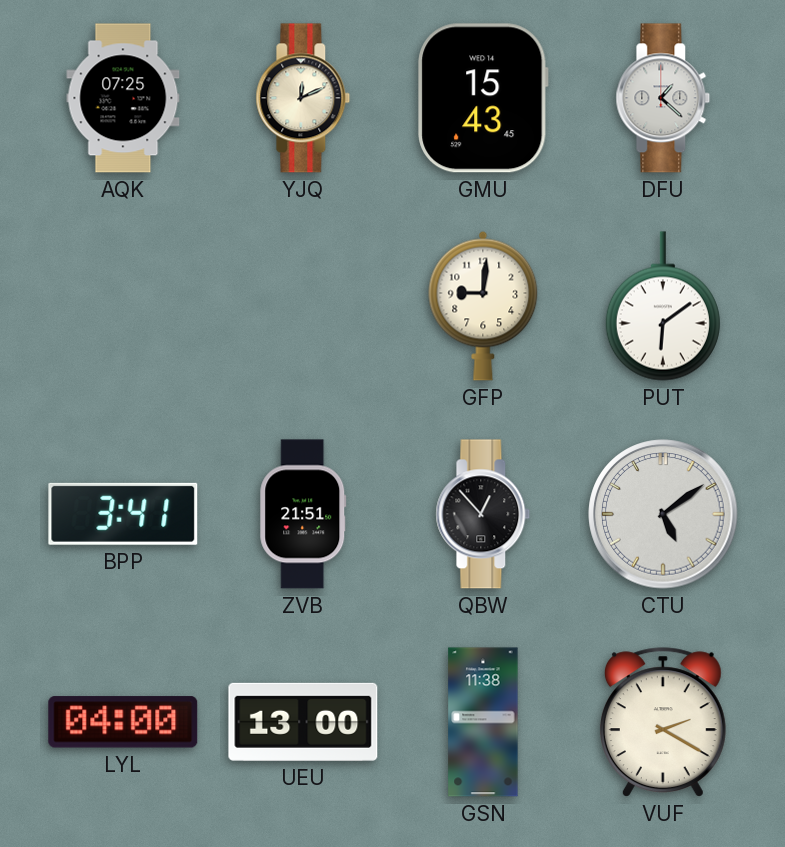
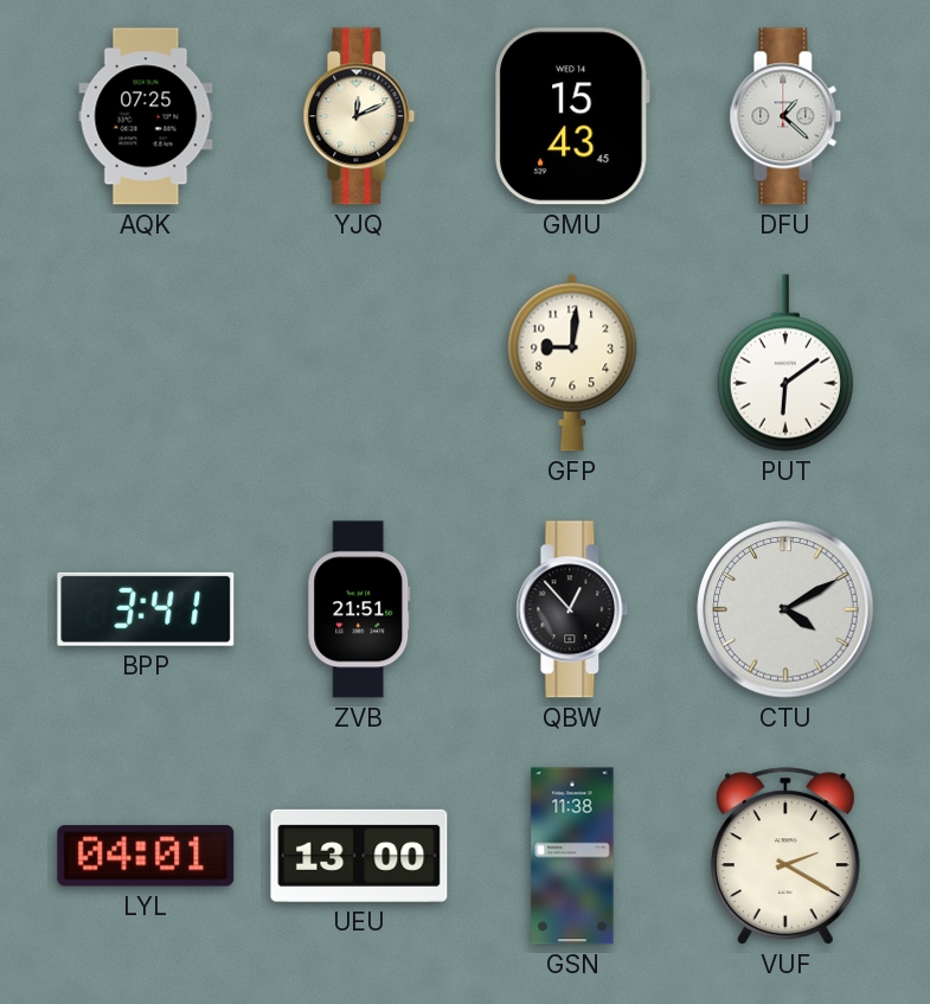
CTU: 5:09 -> 4:10 (785, 609)
LYL: 04:00 -> 04:01 (146, 856)
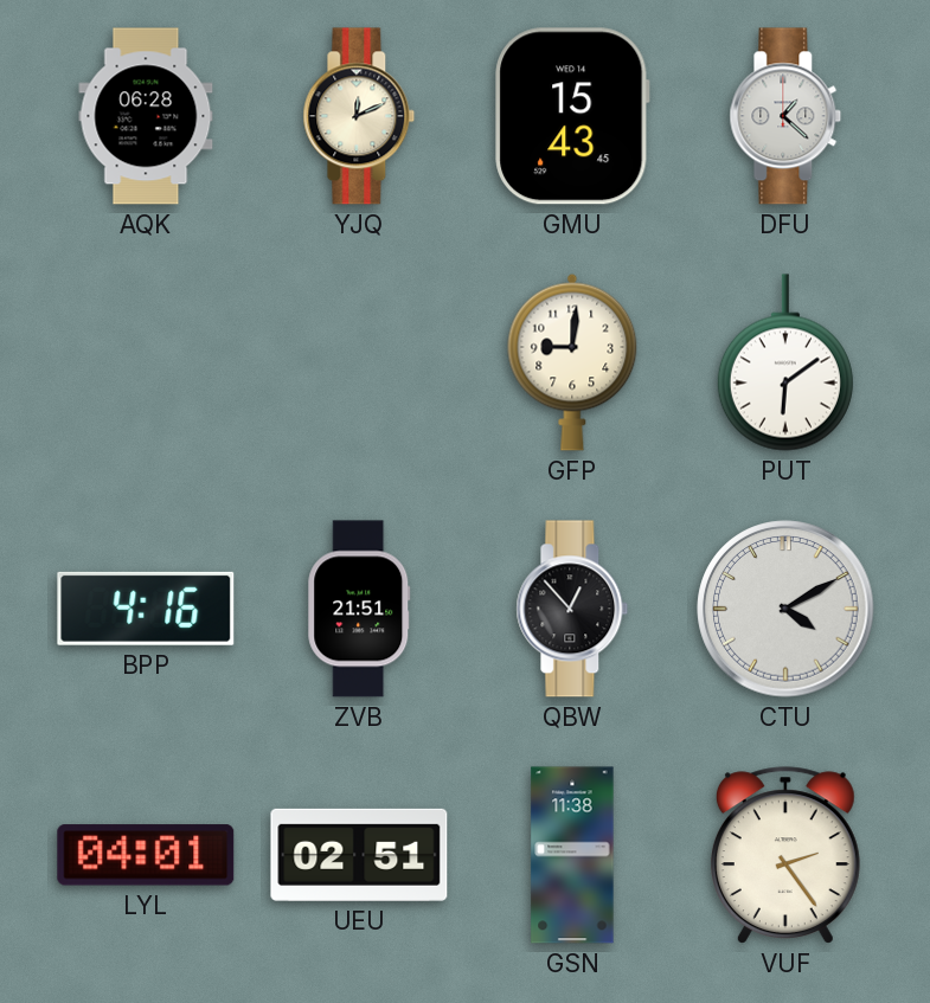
AQK: 07:25 -> 06:28 (146, 116)
BPP: 3:41 -> 4:16 (146, 609)
UEU: 13:00 -> 02:51 (359, 855)
VUF: 2:20 -> 2:24 (785, 855)
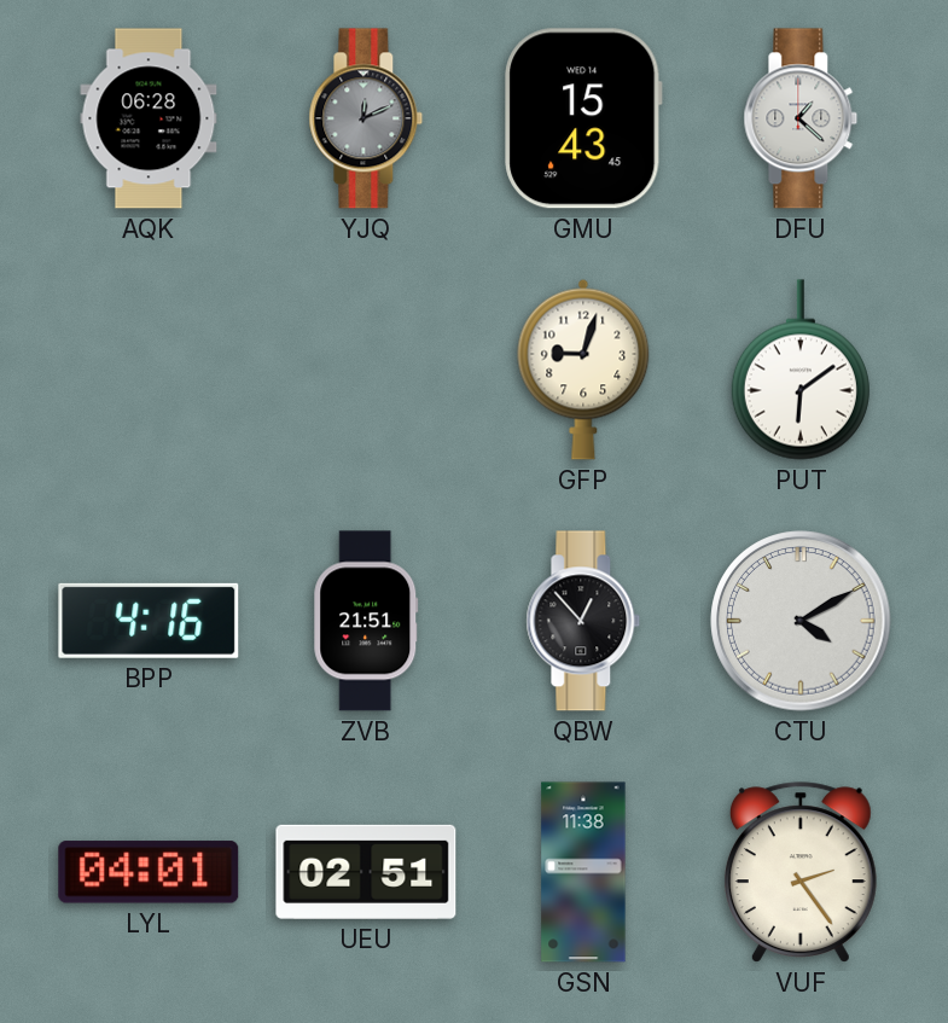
YJQ dial: cream -> grey (366, 118)
GFP: 9:01 -> 9:03 (583, 370)
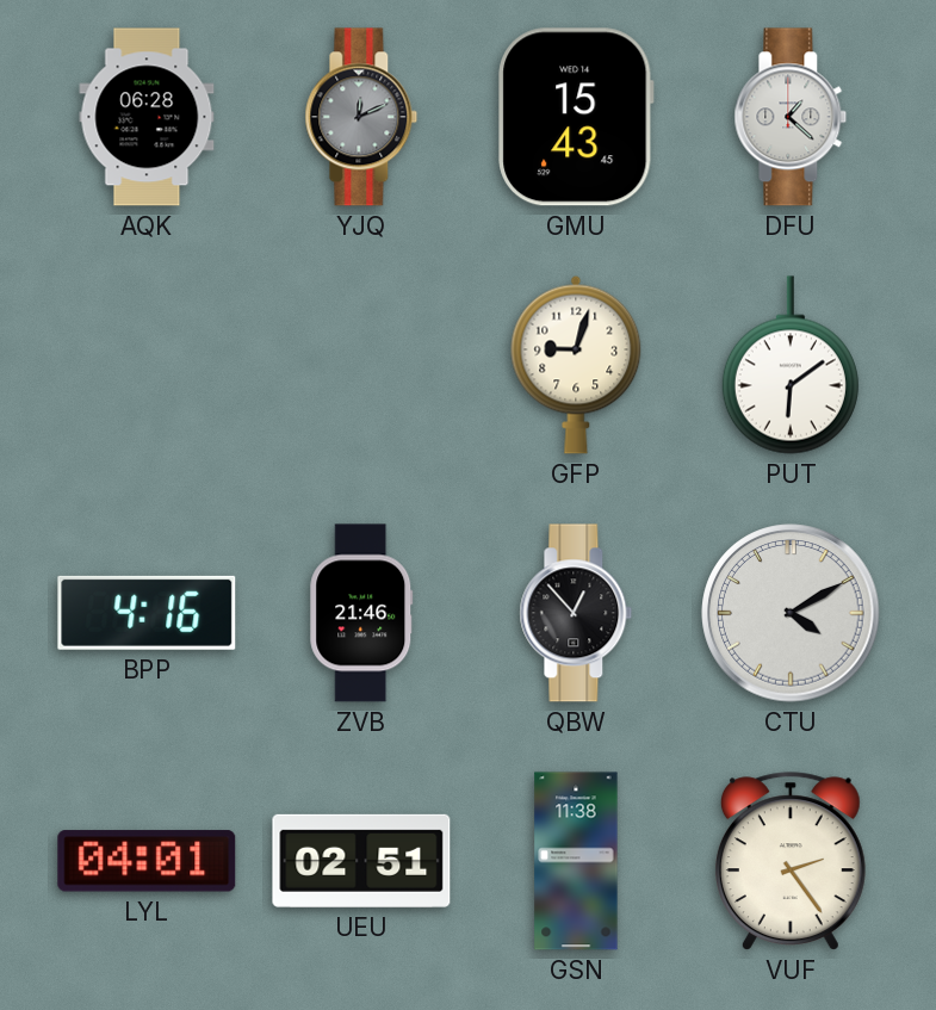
ZVB: 21:51 -> 21:46 (361, 613)
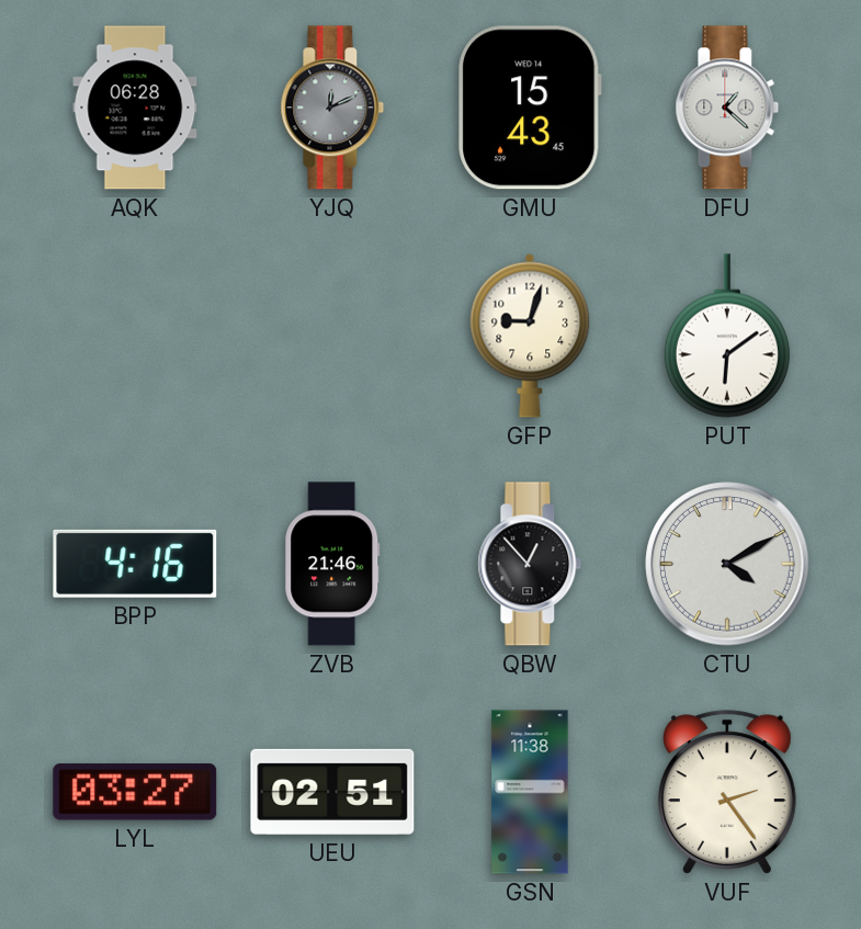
LYL: 04:01 -> 03:27 (135, 792)
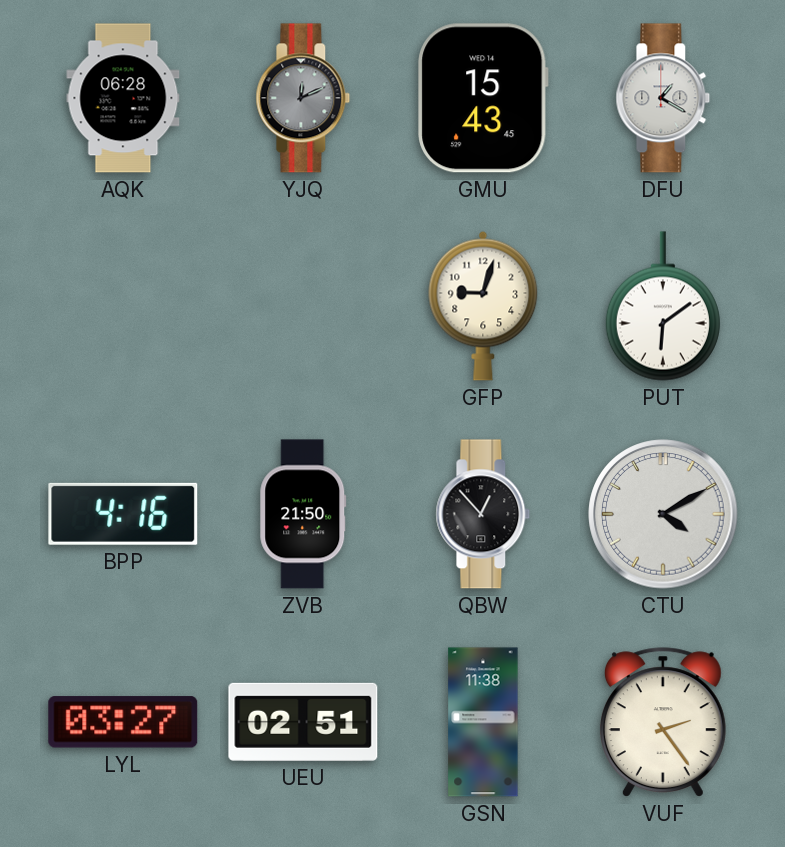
DFU: 1:22 -> 1:20 (663, 98)
ZVB: 21:46 -> 21:50 (303, 514)
